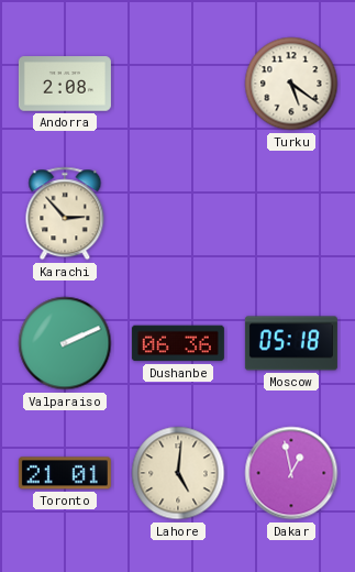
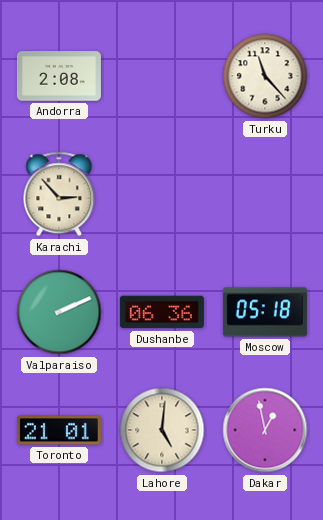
Turku: 5:21 -> 11:23 (265, 76)
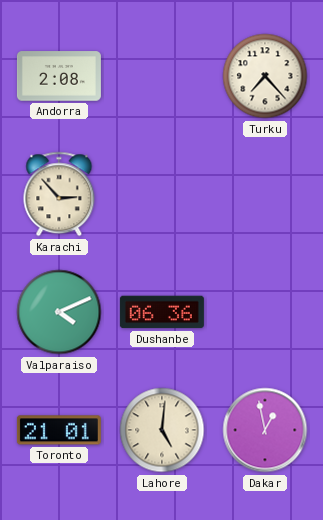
Turku: 11:23 -> 7:23 (265, 76)
Valparaiso: 2:11 -> 4:11 (59, 312)
Moscow: 05:18 -> none (265, 312)
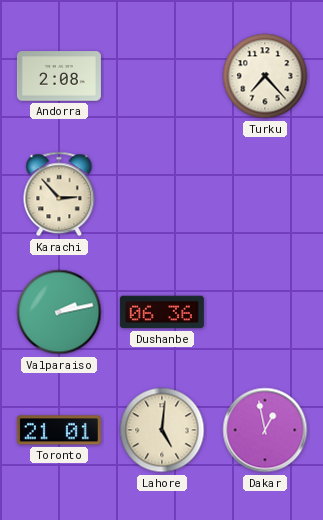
Valparaiso: 4:11 -> 2:13 (59, 312)
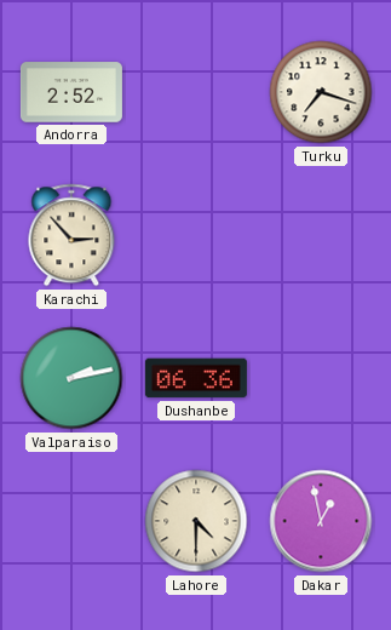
Andorra: 2:08 -> 2:52 (71, 92)
Turku: 7:23 -> 7:18 (321, 92)
Toronto: 21:01 -> none (59, 430)
Lahore: 5:01 -> 4:30 (196, 521)
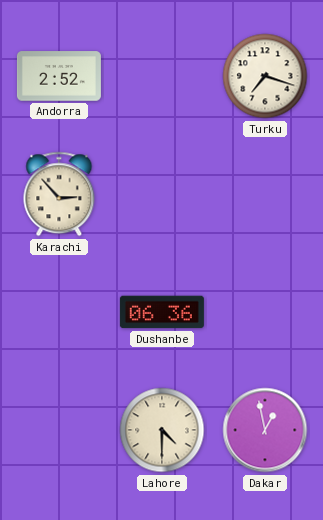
Valparaiso: 2:13 -> none (71, 378)
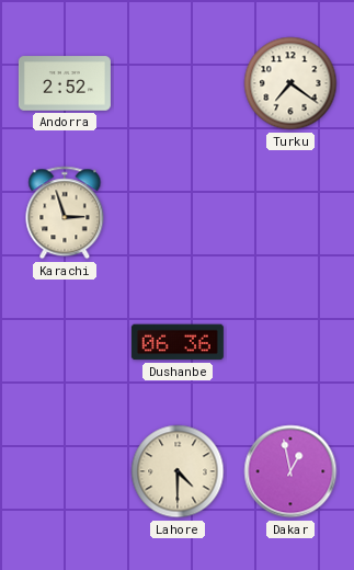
Turku: 7:18 -> 7:21 (290, 83)
Karachi: 2:53 -> 2:57 (65, 213)
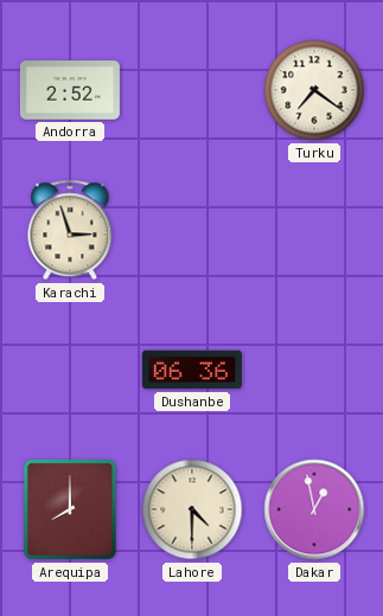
Arequipa: none -> 8:00 (70, 509)
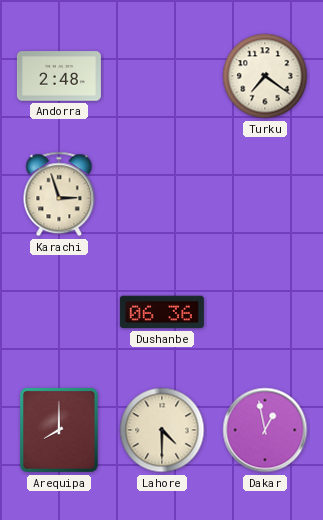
Andorra: 2:52 -> 2:48 (59, 76)
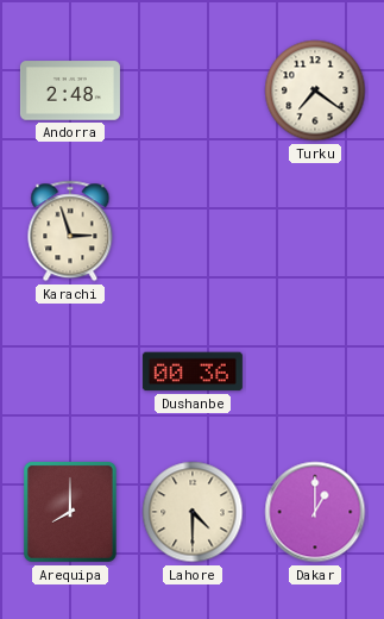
Dushanbe: 06:36 -> 00:36 (193, 371)
Dakar: 12:58 -> 1:00 (315, 512)
